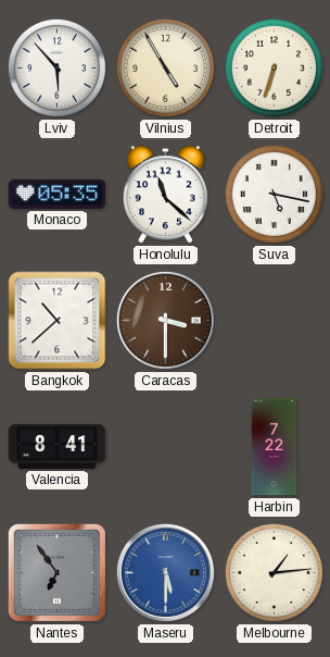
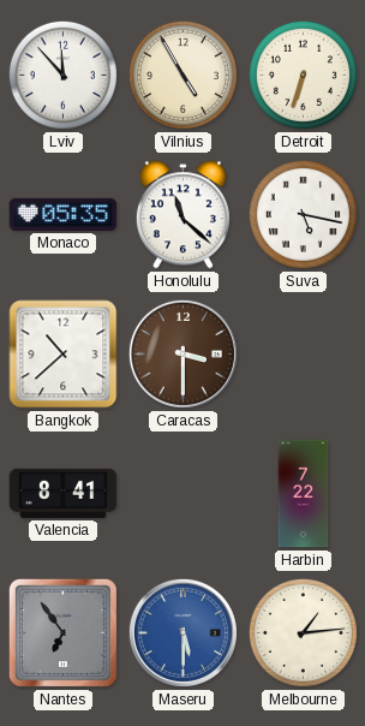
Lviv: 5:53 -> 11:53 (62, 75)
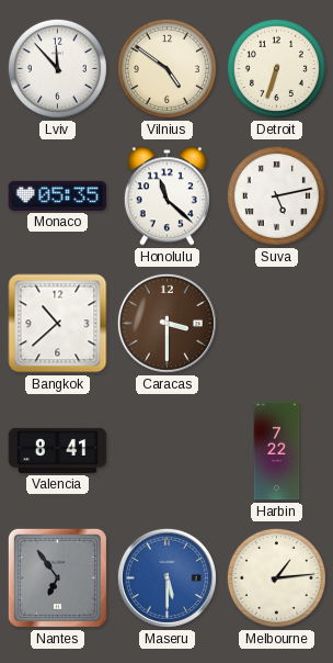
Vilnius: 4:55 -> 4:51 (166, 68)
Suva: 5:17 -> 5:13 (276, 195)
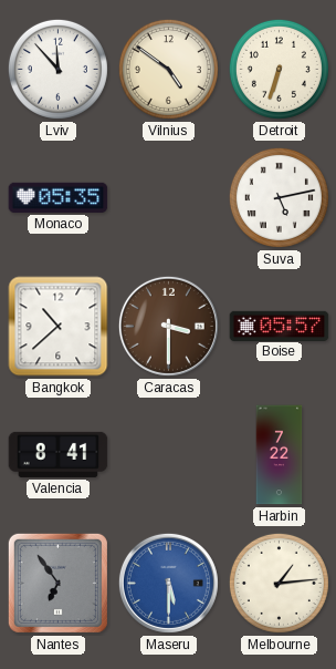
Honolulu: 11:22 -> none (166, 196)
Boise: none -> 05:57 (280, 326)
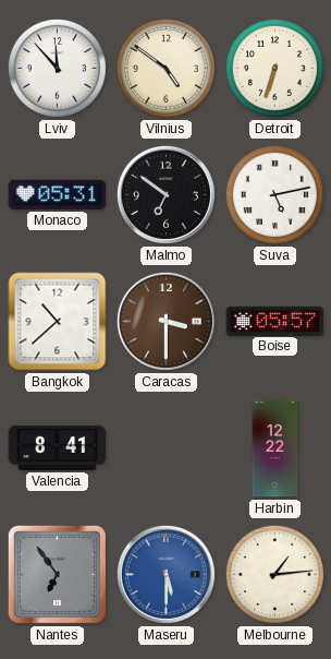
Monaco: 05:35 -> 05:31 (58, 194)
Malmo: none -> 6:51 (165, 194)
Harbin: 7:22 -> 12:22 (275, 448)
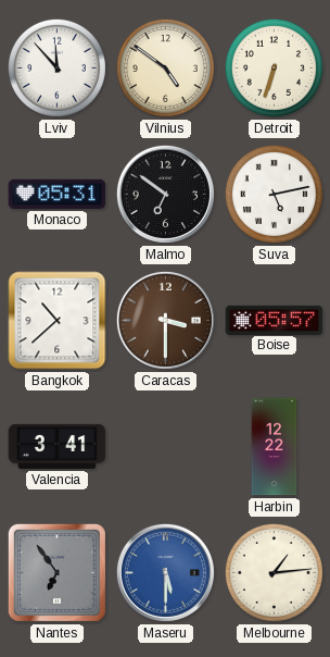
Valencia: 8:41 -> 3:41 (58, 446)
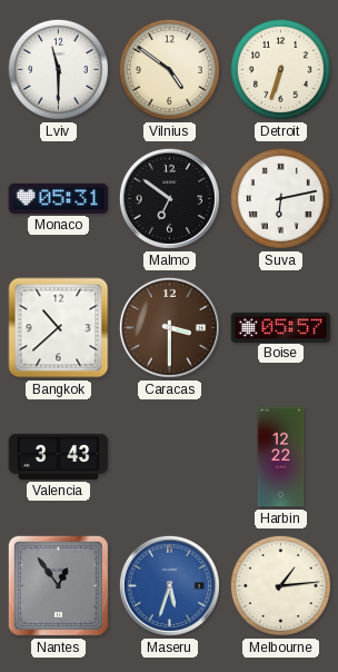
Lviv: 11:53 -> 11:30 (58, 69)
Suva: 5:13 -> 6:13 (280, 198)
Valencia: 3:41 -> 3:43 (59, 456)
Nantes: 6:54 -> 12:54 (58, 585)
Maseru: 5:30 -> 5:33 (169, 585)
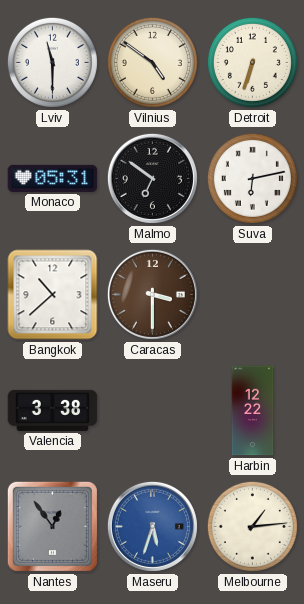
Boise: 05:57 -> none (281, 327)
Valencia: 3:43 -> 3:38 (53, 410)
